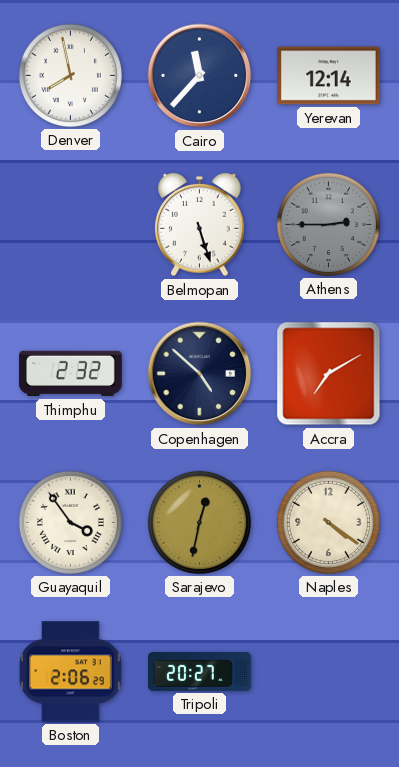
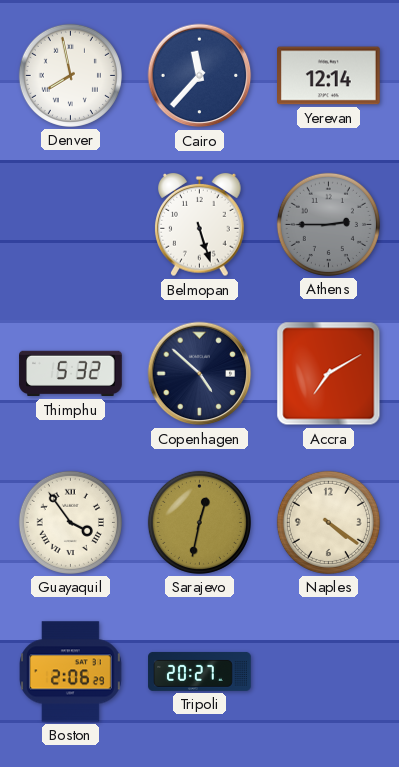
Thimphu: 2:32 -> 5:32 (71, 374)
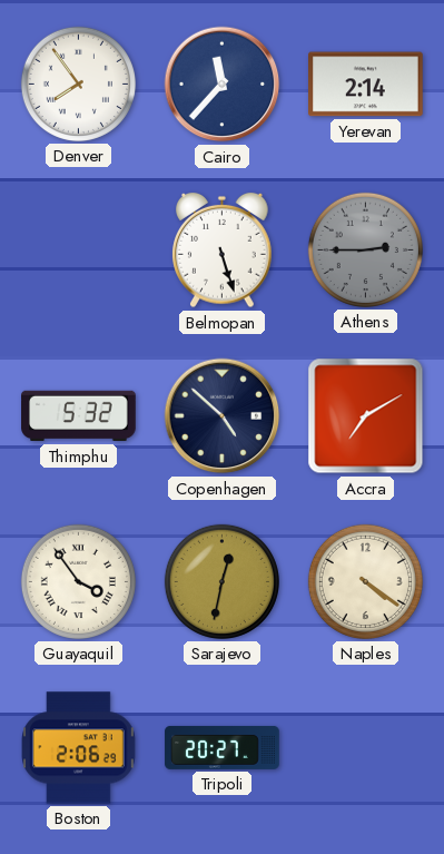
Denver: 7:58 -> 7:54 (78, 84)
Yerevan: 12:14 -> 2:14 (366, 85)
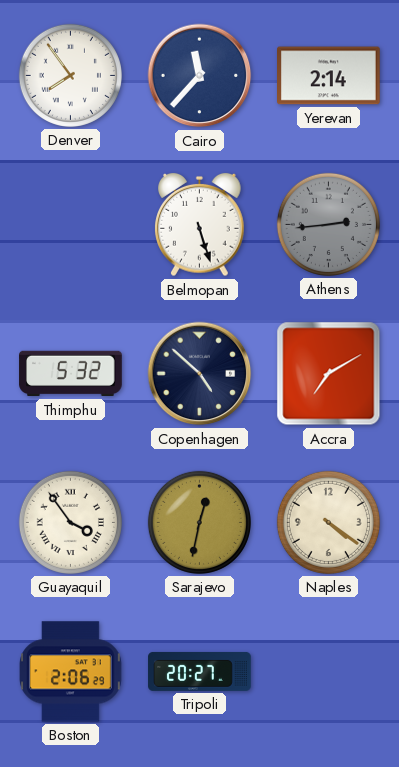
Athens: 2:45 -> 2:44 (328, 224)
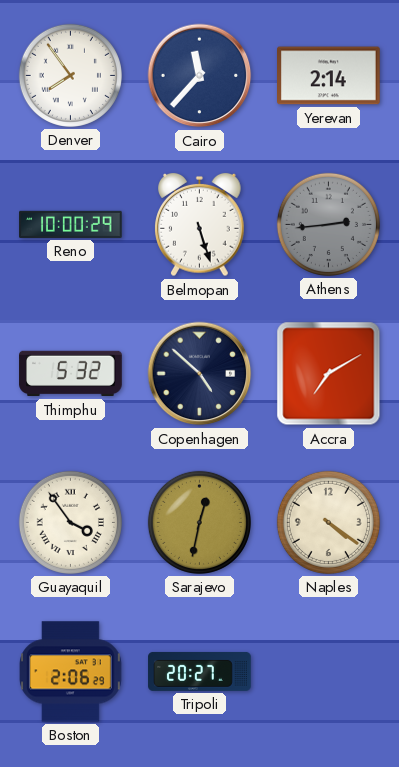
Reno: none -> 10:00 (71, 224)
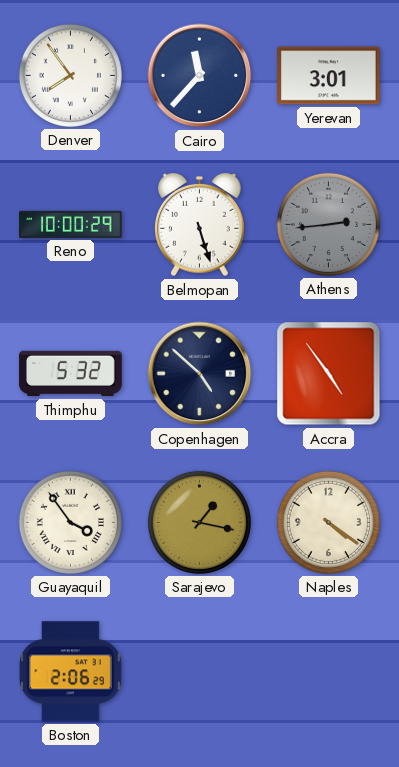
Yerevan: 2:14 -> 3:01 (329, 76)
Accra: 7:10 -> 4:54 (329, 374)
Sarajevo: 12:32 -> 1:17 (199, 522)
Tripoli: 20:27 -> none (200, 671)
